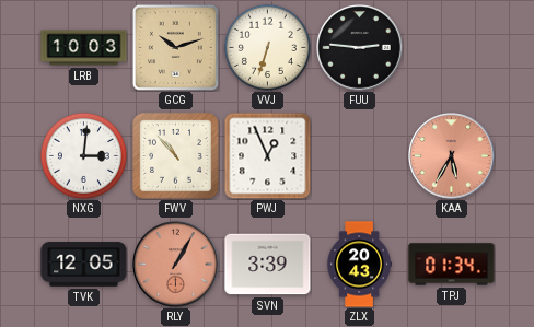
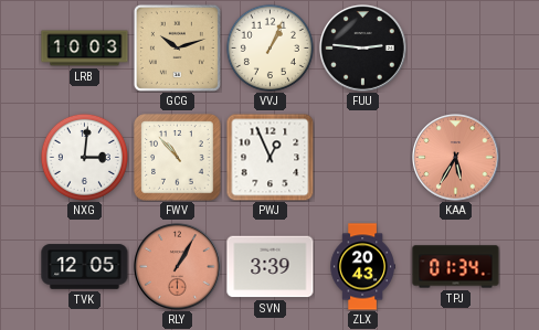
VVJ: 6:33 -> 1:04 (269, 47)
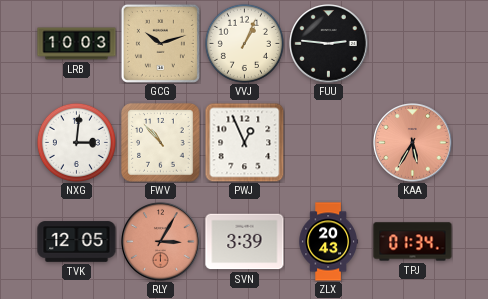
RLY: 1:05 -> 3:05 (161, 242)
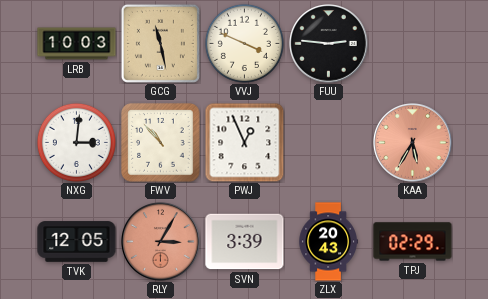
GCG: 10:12 -> 11:28 (160, 43)
VVJ: 1:04 -> 3:49 (244, 43)
TPJ: 01:34 -> 02:29 (413, 242)
